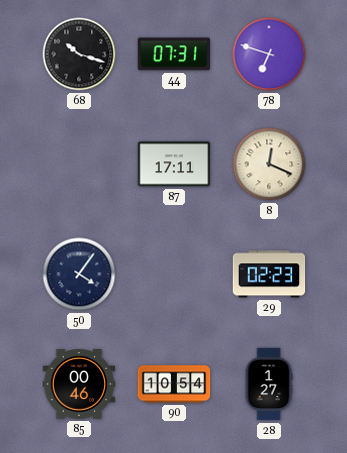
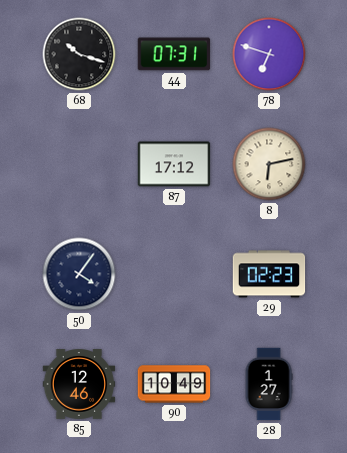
87: 17:11 -> 17:12 (174, 164)
8: 12:19 -> 6:13 (269, 164)
85: 00:46 -> 12:46 (79, 385)
90: 10:54 -> 10:49 (174, 384)
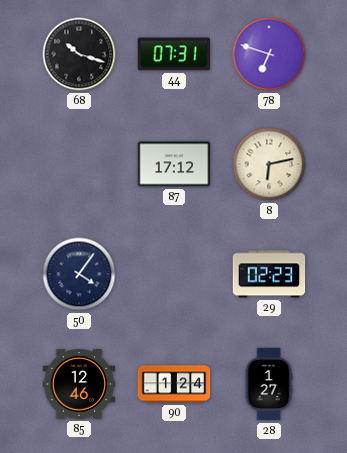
90: 10:49 -> 1:24 (174, 384)
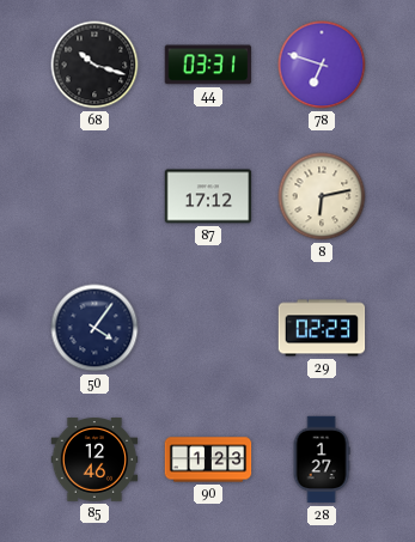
44: 07:31 -> 03:31 (208, 65)
90: 1:24 -> 1:23 (208, 459)
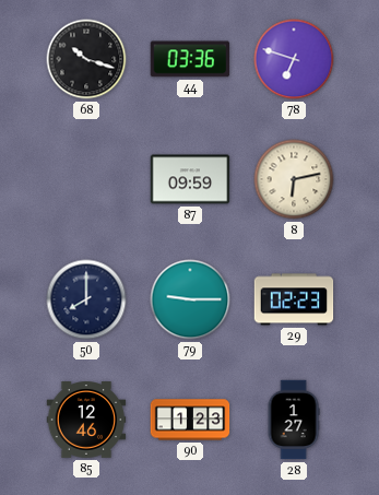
44: 03:31 -> 03:36 (190, 59)
87: 17:12 -> 09:59 (190, 179)
50: 4:06 -> 8:00 (86, 299)
79: none -> 9:15 (190, 299)
